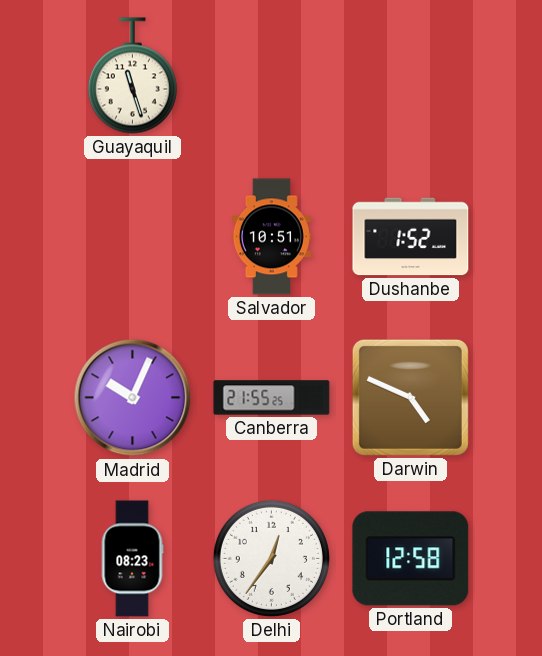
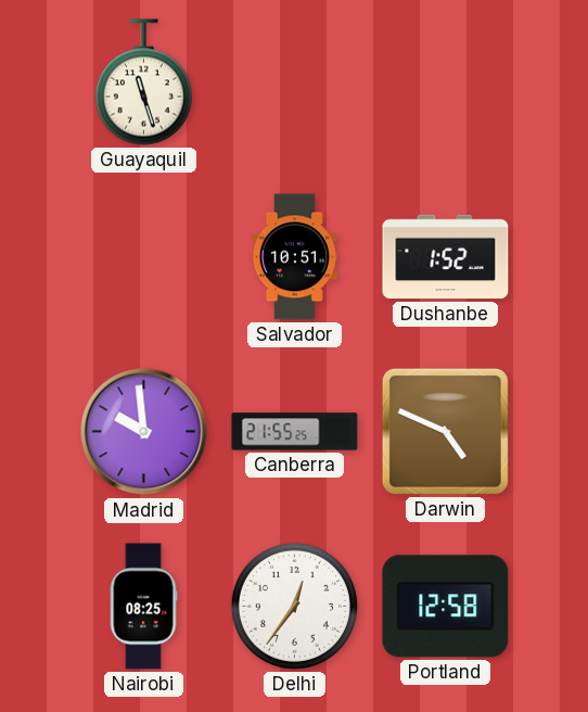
Madrid: 10:04 -> 9:59 (144, 432)
Nairobi: 08:23 -> 08:25 (143, 607)
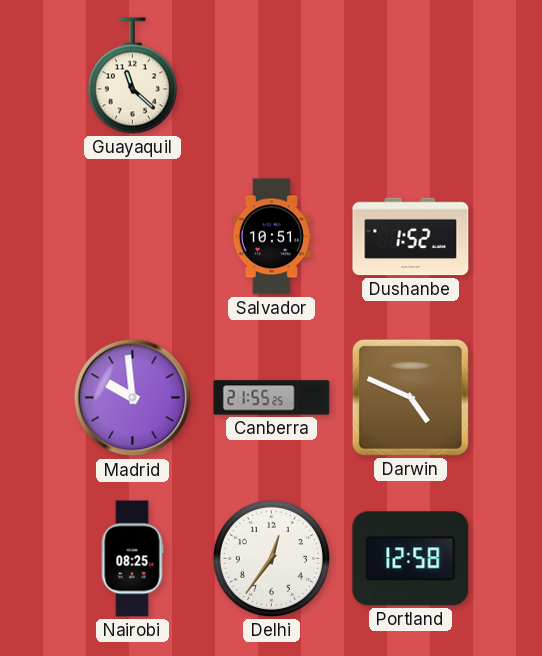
Guayaquil: 11:27 -> 11:22 (132, 76)
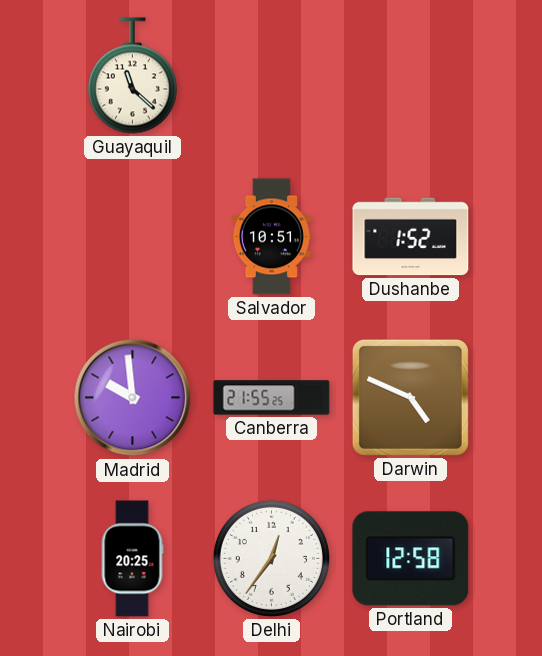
Nairobi: 08:25 -> 20:25 (132, 559)
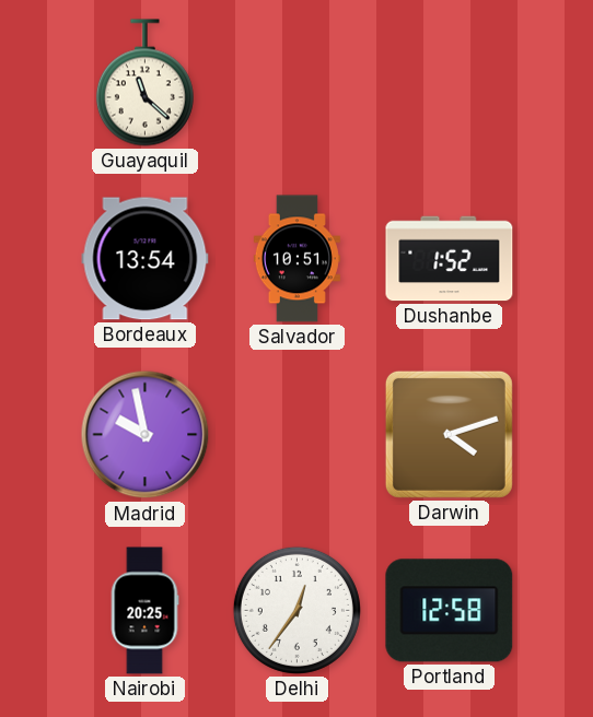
Bordeaux: none -> 13:54 (146, 259)
Madrid: 9:59 -> 9:58 (146, 435)
Canberra: 21:55 -> none (272, 398)
Darwin: 4:49 -> 4:12 (449, 434)
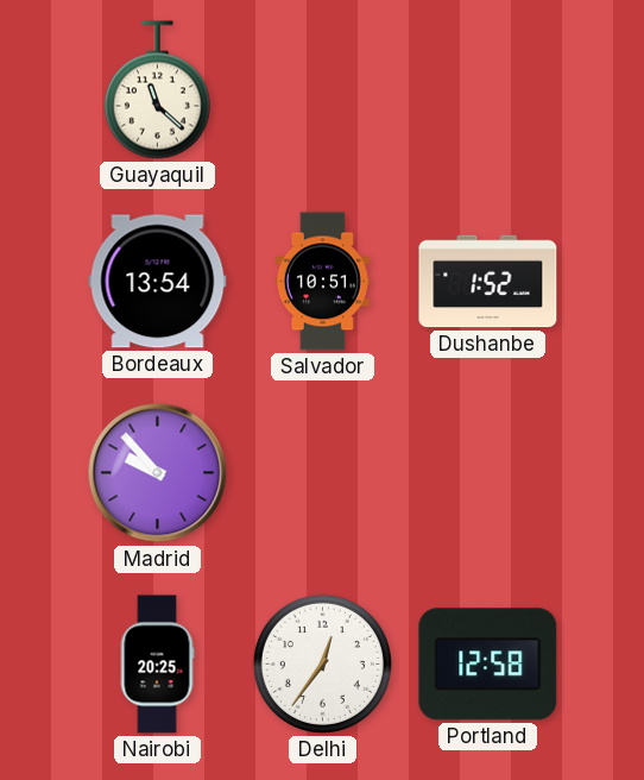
Madrid: 9:58 -> 9:53 (158, 473)
Darwin: 4:12 -> none (449, 434)
